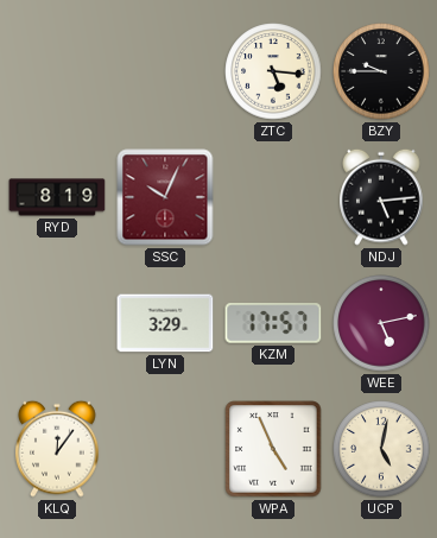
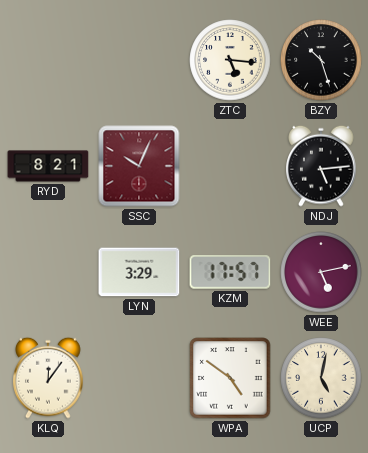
BZY: 9:45 -> 10:27 (321, 60)
RYD: 8:19 -> 8:21 (48, 166)
WPA: 4:56 -> 4:51 (230, 378)
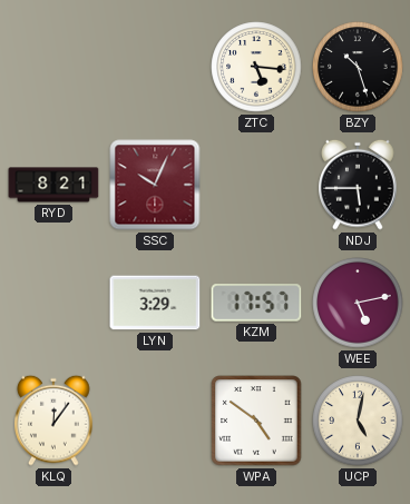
NDJ: 5:14 -> 5:45 (358, 185)
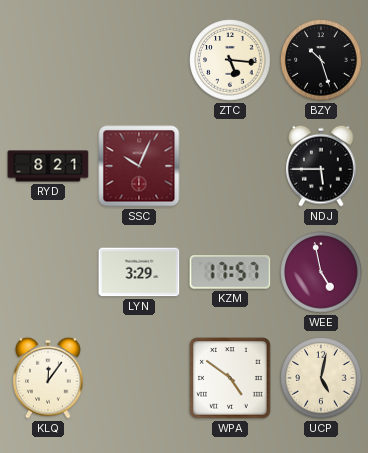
WEE: 5:13 -> 4:58 (321, 272)
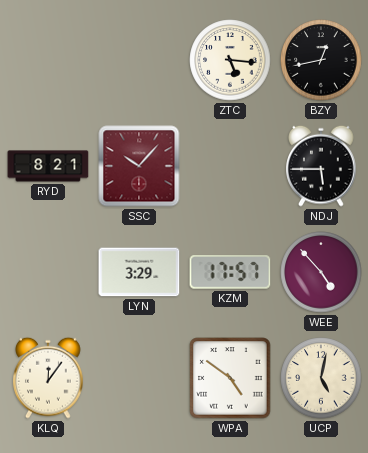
BZY: 10:27 -> 12:43 (321, 60)
SSC: 10:04 -> 10:07 (139, 166)
WEE: 4:58 -> 4:53 (321, 272)
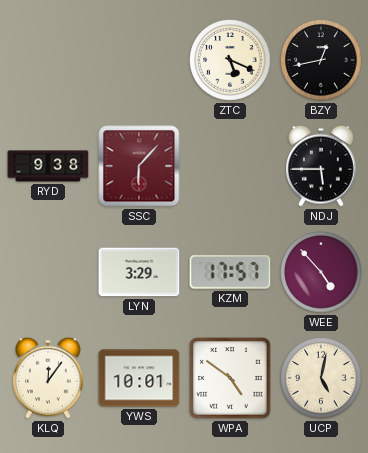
ZTC: 5:16 -> 5:19 (230, 60)
RYD: 8:21 -> 9:38 (48, 166)
SSC: 10:07 -> 6:07 (139, 166)
YWS: none -> 10:01 (139, 378)
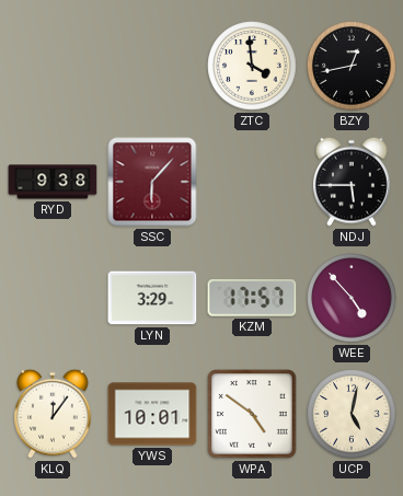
ZTC: 5:19 -> 3:59 (252, 66)
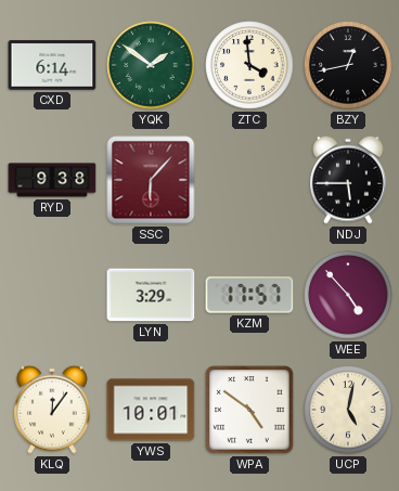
CXD: none -> 6:14 (52, 65)
YQK: none -> 1:51 (151, 65)
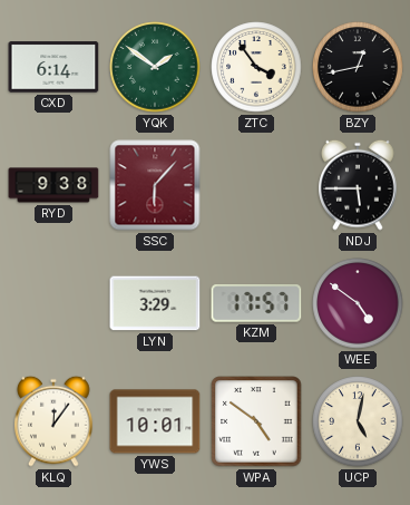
ZTC: 3:59 -> 3:54 (256, 67)
WEE: 4:53 -> 4:51 (358, 303)
